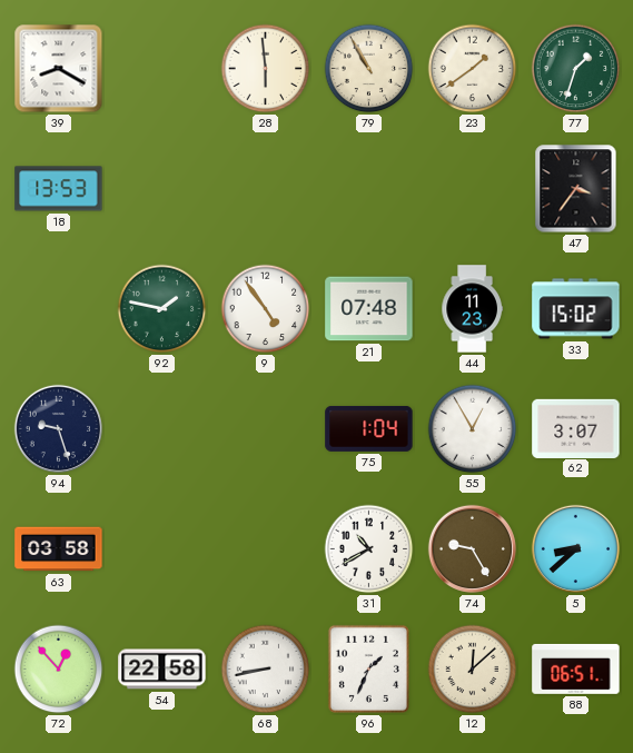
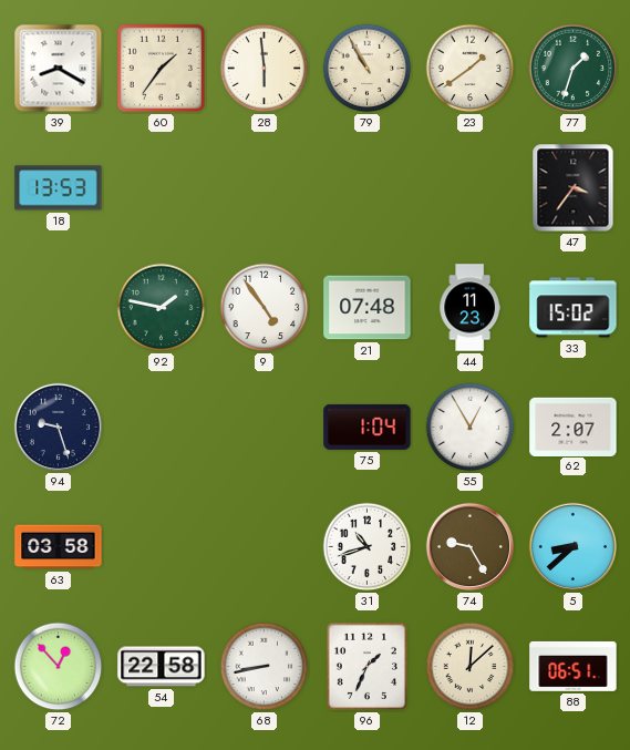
60: none -> 1:36 (161, 68)
62: 3:07 -> 2:07 (574, 427)
31: 10:40 -> 10:42 (368, 547)
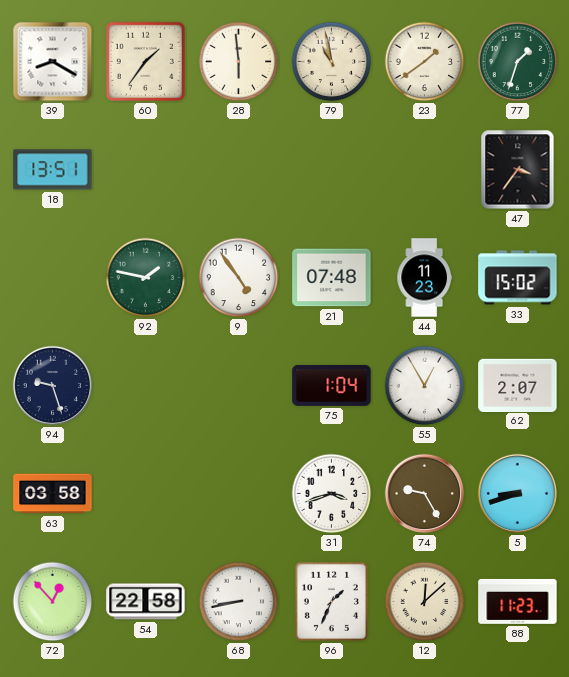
79: 10:55 -> 10:58 (332, 62)
18: 13:53 -> 13:51 (53, 170)
31: 10:42 -> 3:42 (332, 494)
5: 8:38 -> 8:42 (517, 493)
88: 06:51 -> 11:23 (518, 601)
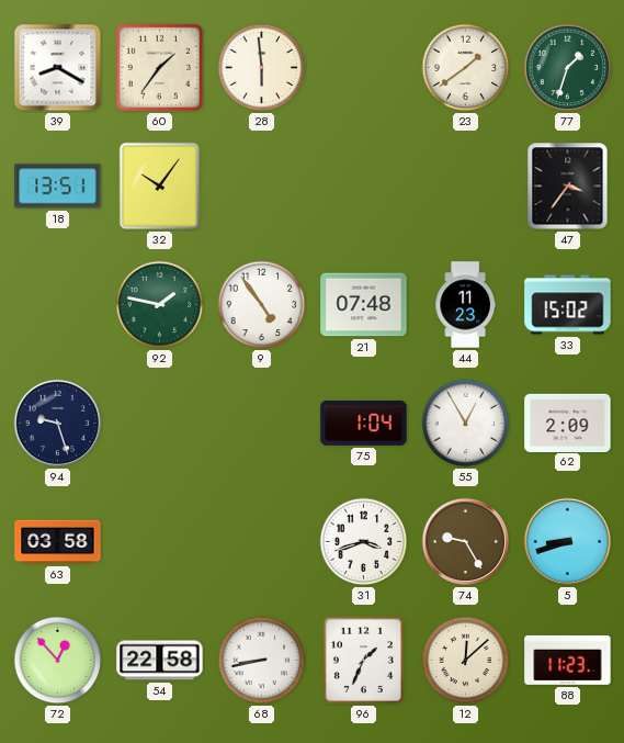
79: 10:58 -> none (332, 62)
32: none -> 10:06 (160, 187)
62: 2:07 -> 2:09 (568, 423)
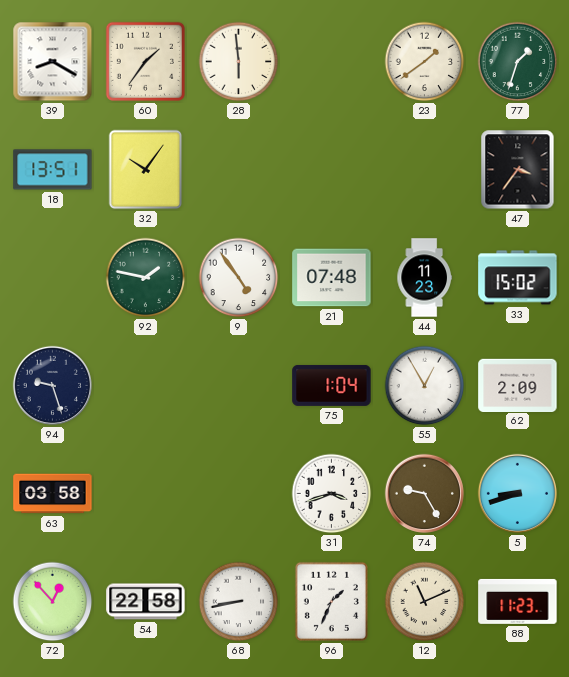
12: 12:08 -> 11:11 (425, 602)
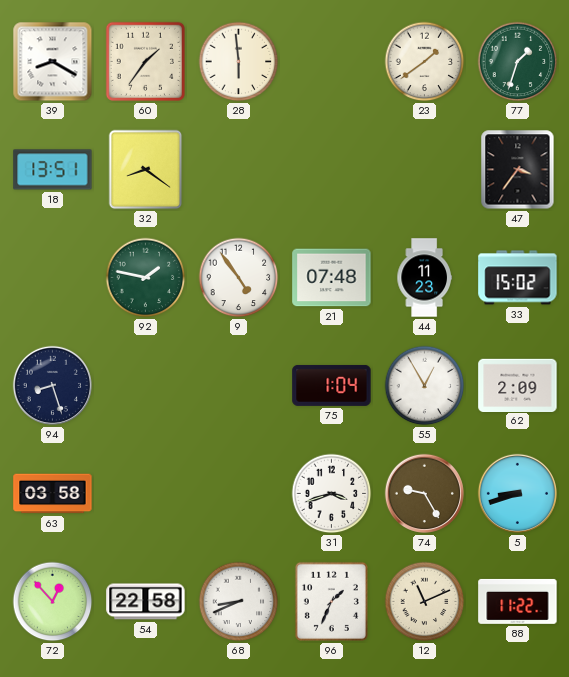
32: 10:06 -> 8:21 (146, 170)
94: 9:27 -> 8:27 (52, 385)
68: 8:43 -> 8:41 (239, 602)
88: 11:23 -> 11:22 (518, 601)
